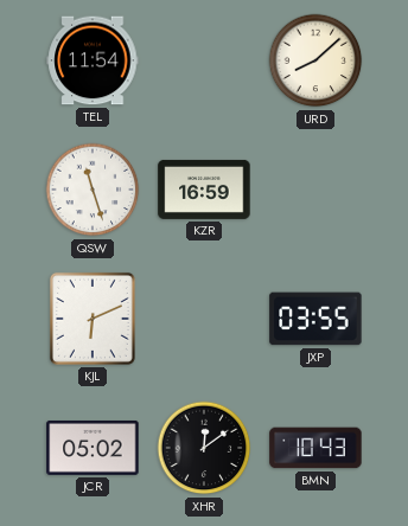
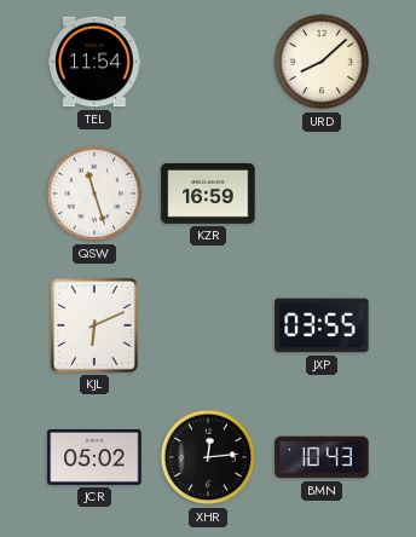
XHR: 12:09 -> 12:14 (208, 457)
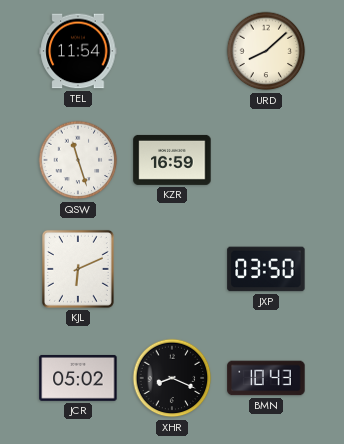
JXP: 03:55 -> 03:50 (266, 269)
XHR: 12:14 -> 8:19 (172, 378)
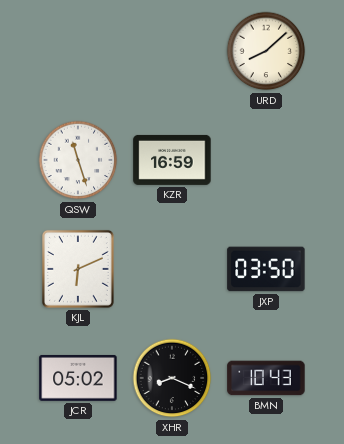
TEL: 11:54 -> none (78, 51)
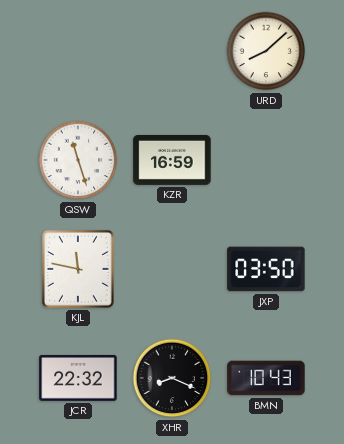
KJL: 6:11 -> 11:47 (78, 269)
JCR: 05:02 -> 22:32 (78, 378)
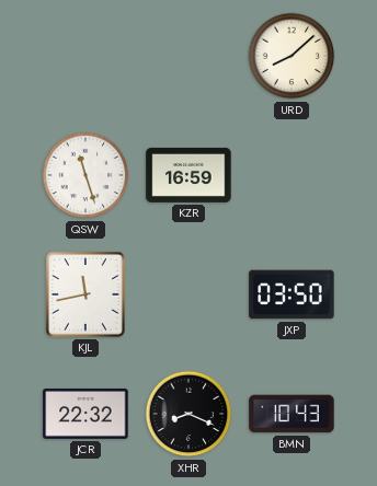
KJL: 11:47 -> 11:43 (85, 294)
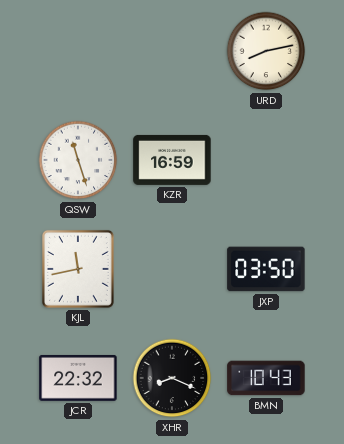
URD: 8:08 -> 8:13 (266, 51)
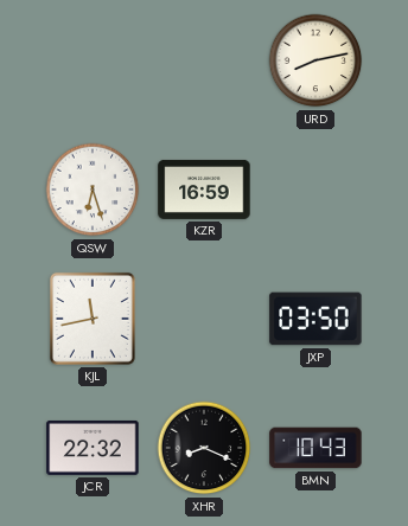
QSW: 11:27 -> 6:27 (93, 190)
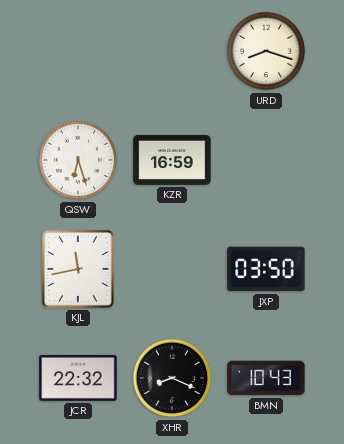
URD: 8:13 -> 8:18 (266, 51)
